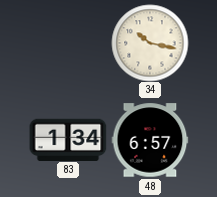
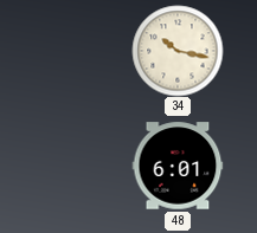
83: 1:34 -> none (68, 139)
48: 6:57 -> 6:01 (178, 166)
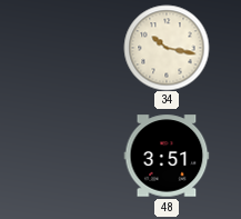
48: 6:01 -> 3:51 (167, 156)
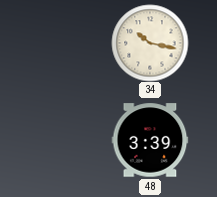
48: 3:51 -> 3:39 (150, 140)
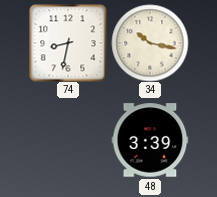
74: none -> 8:32 (68, 43)
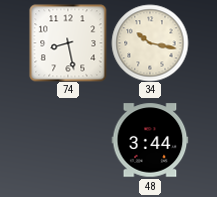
74: 8:32 -> 8:28 (68, 43)
48: 3:39 -> 3:44 (150, 140)
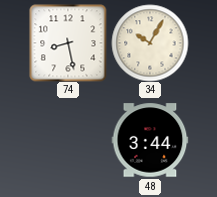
34: 10:17 -> 10:05 (150, 43)
